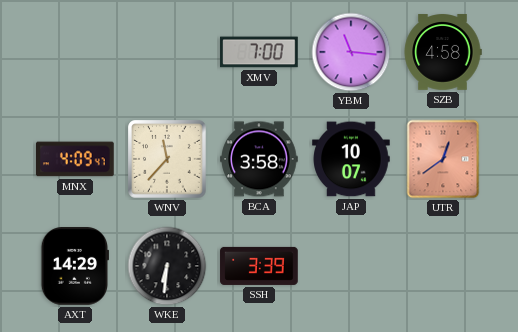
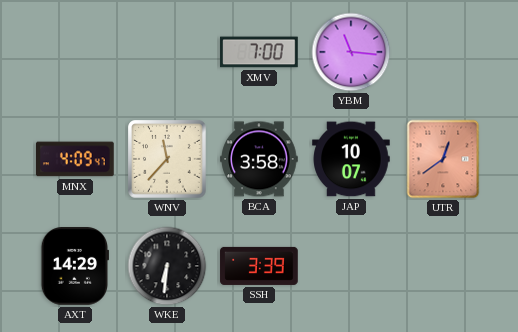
SZB: 4:58 -> none (443, 52)
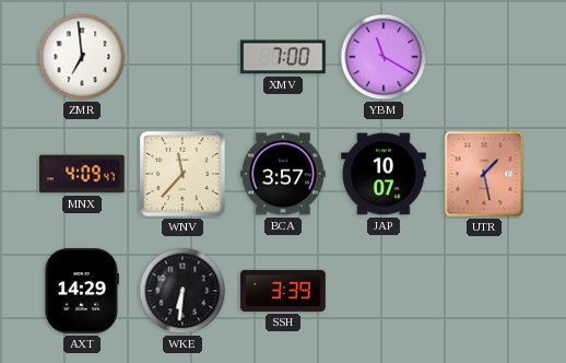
ZMR: none -> 6:59 (82, 57)
YBM: 11:16 -> 11:20 (384, 57)
BCA: 3:58 -> 3:57 (283, 174)
UTR: 12:39 -> 1:28 (484, 174)
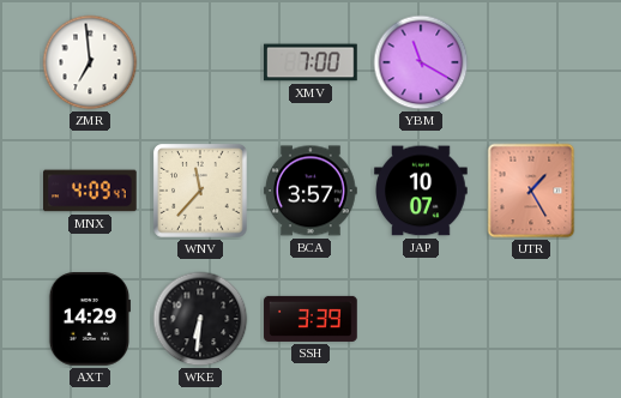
UTR: 1:28 -> 1:25 (531, 191)
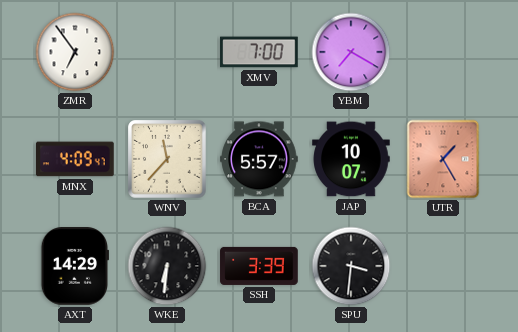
ZMR: 6:59 -> 6:54 (75, 52)
YBM: 11:20 -> 7:20 (351, 52)
BCA: 3:57 -> 5:57 (259, 159)
SPU: none -> 3:31 (351, 266)
